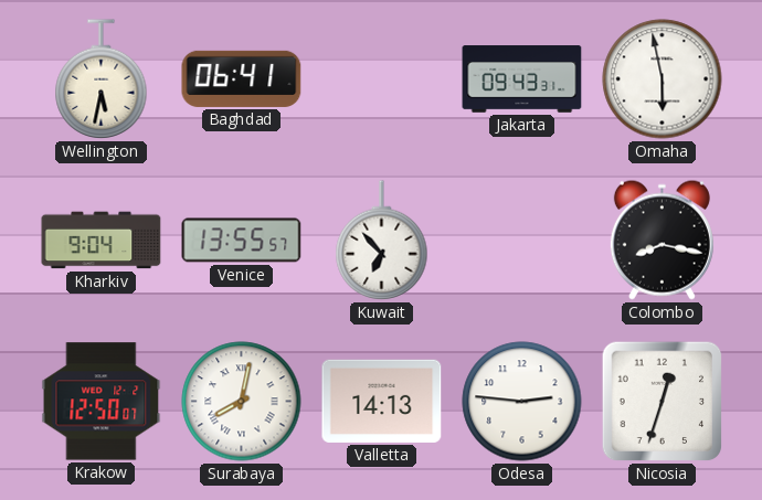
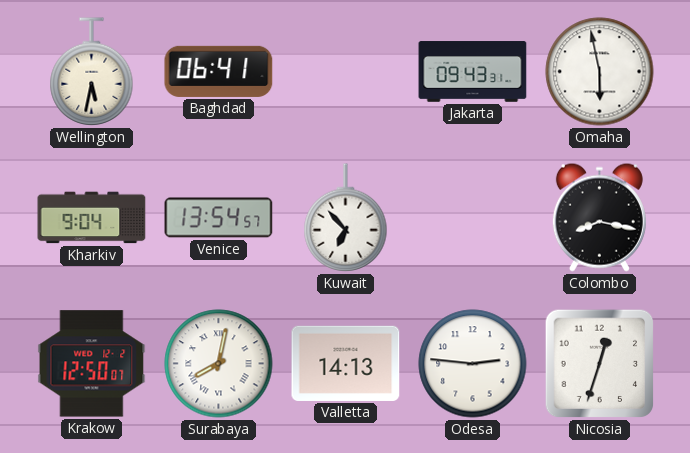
Venice: 13:55 -> 13:54 (219, 218)
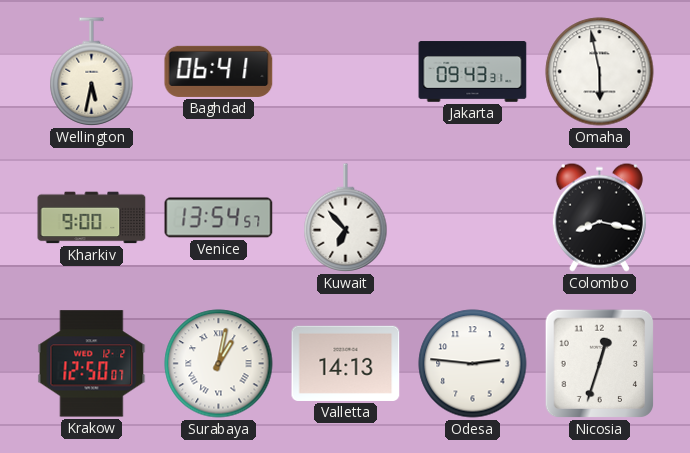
Kharkiv: 9:04 -> 9:00 (92, 218)
Surabaya: 8:02 -> 1:02 (219, 364)
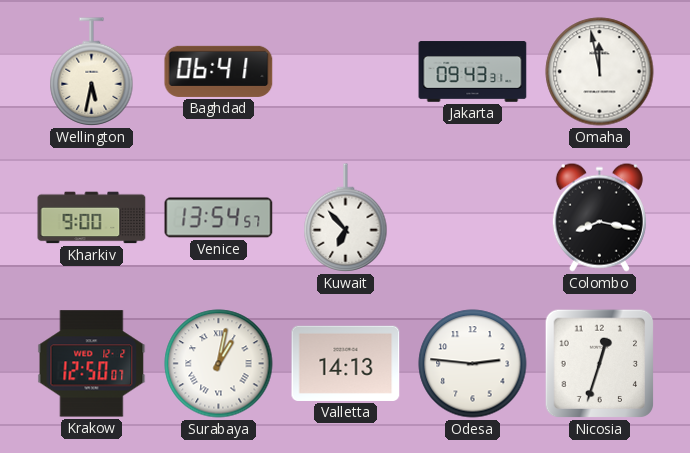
Omaha: 5:58 -> 11:58 (600, 72)
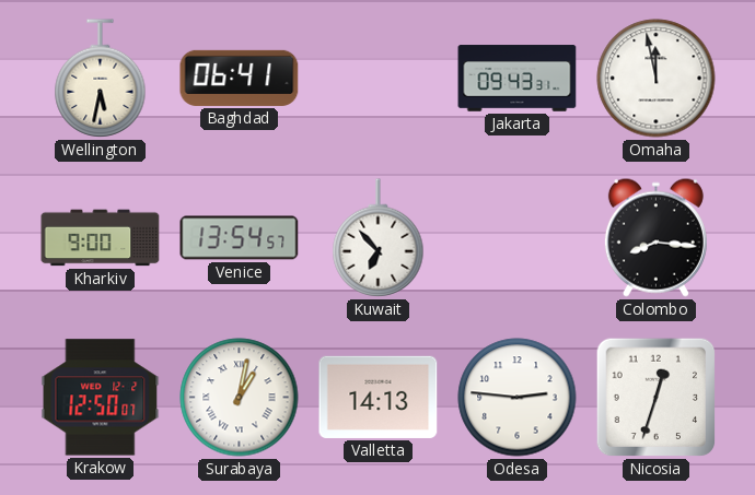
Colombo: 8:17 -> 8:16 (655, 237)
